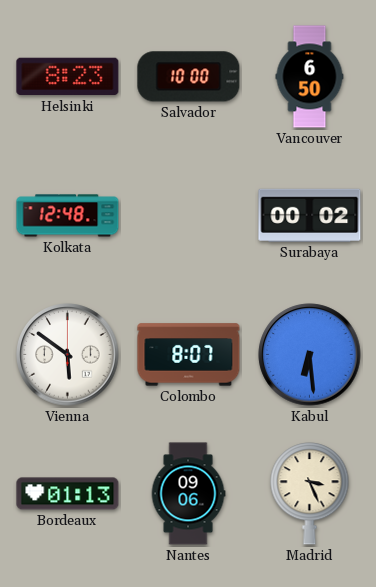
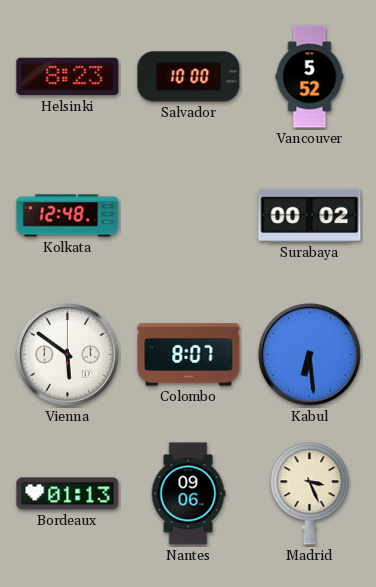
Vancouver: 6:50 -> 5:52 (310, 77)
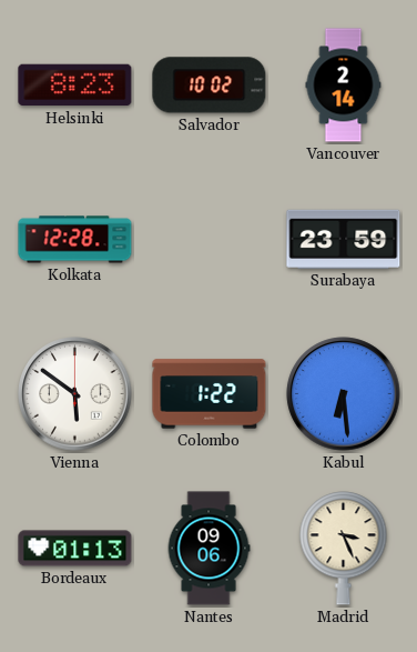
Salvador: 10:00 -> 10:02 (210, 86)
Vancouver: 5:52 -> 2:14 (344, 86)
Kolkata: 12:48 -> 12:28 (75, 240)
Surabaya: 00:02 -> 23:59 (344, 239)
Colombo: 8:07 -> 1:22 (210, 394)
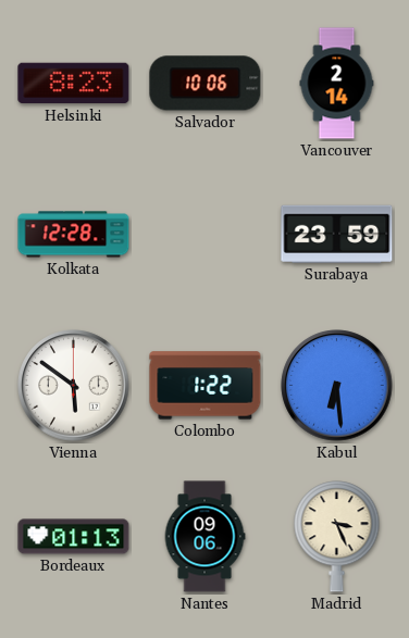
Salvador: 10:02 -> 10:06 (206, 84)
